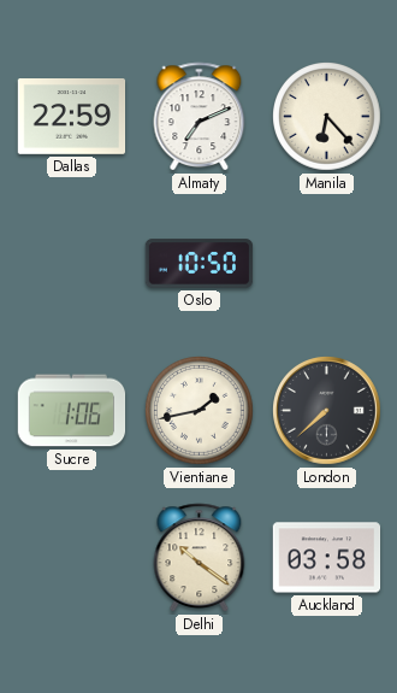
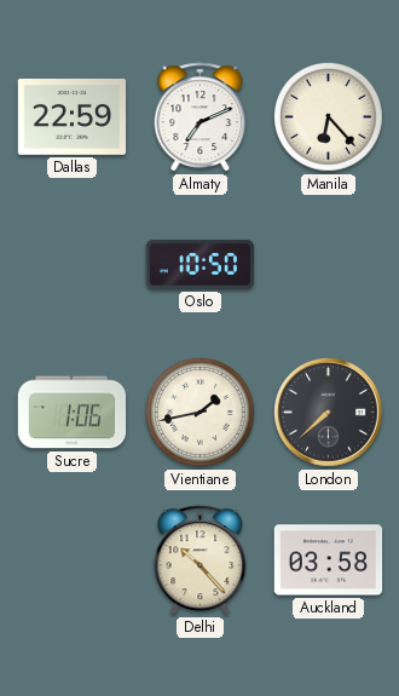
Delhi: 10:21 -> 10:23 (201, 560)
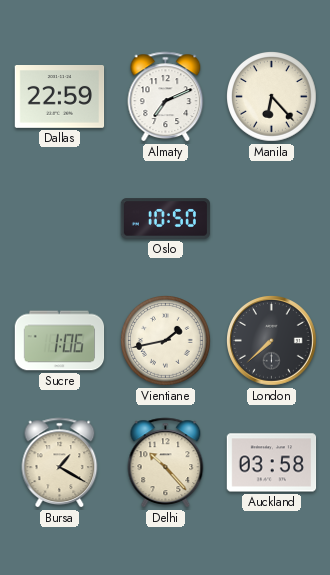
Bursa: none -> 1:20 (60, 463)
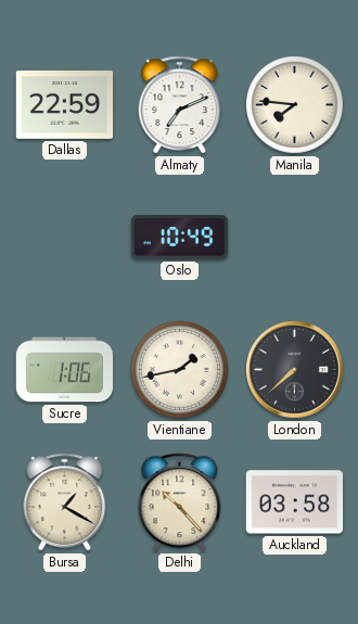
Manila: 6:23 -> 7:46 (295, 105)
Oslo: 10:50 -> 10:49 (180, 238)
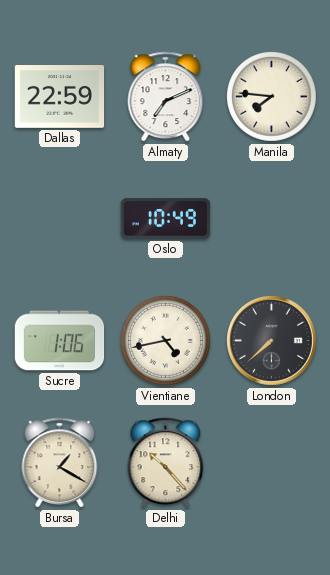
Vientiane: 1:43 -> 4:43 (166, 341)
Auckland: 03:58 -> none (295, 502)
